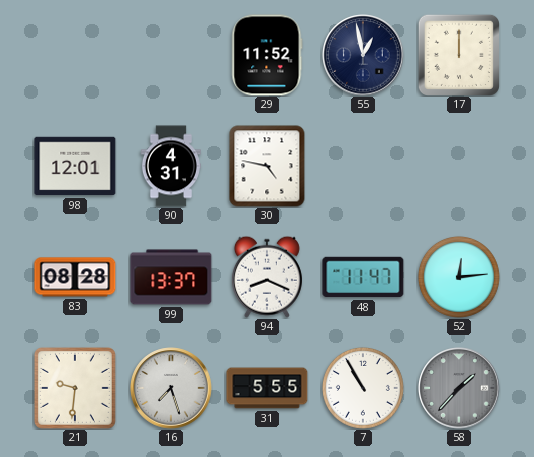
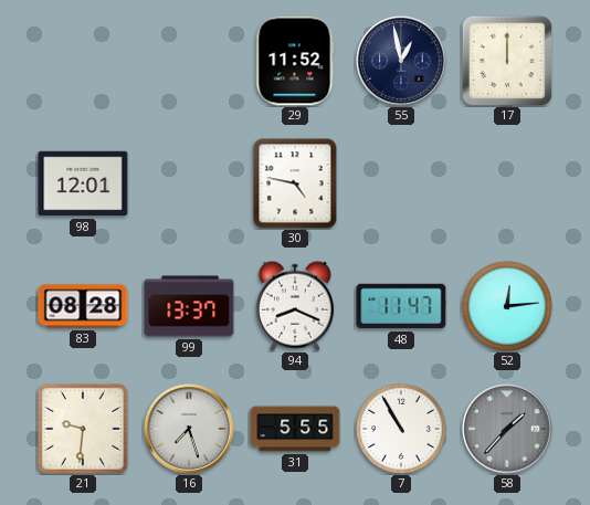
90: 4:31 -> none (171, 166)
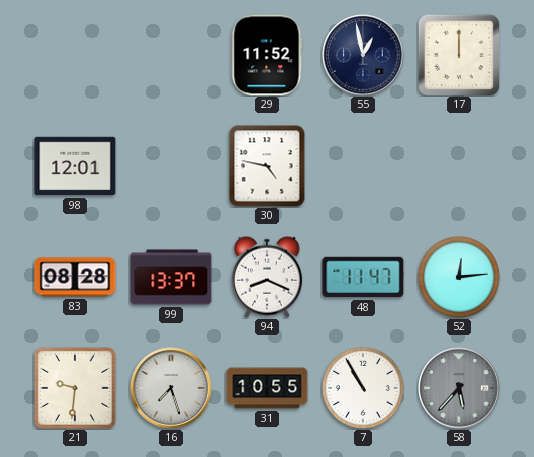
31: 5:55 -> 10:55 (267, 388)
58: 1:37 -> 5:37 (459, 388)
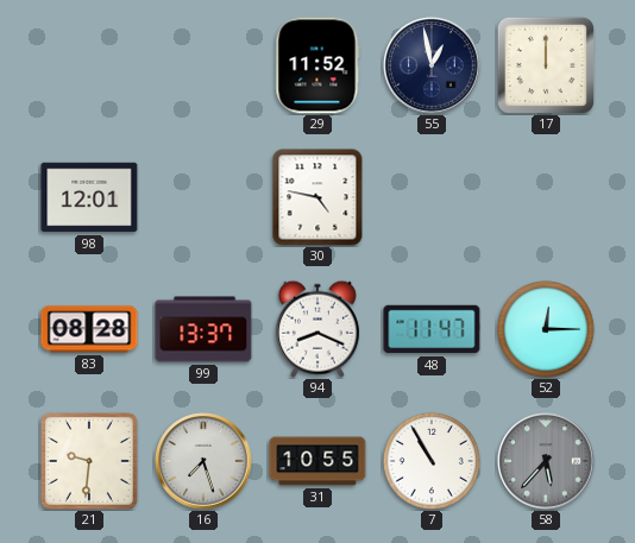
52: 12:14 -> 12:15 (546, 329)
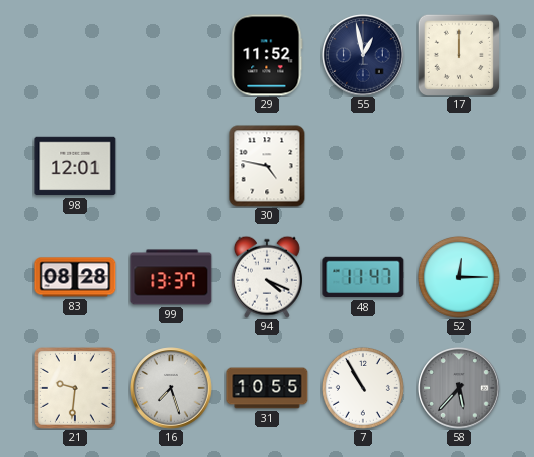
94: 8:19 -> 4:19 (267, 277)
